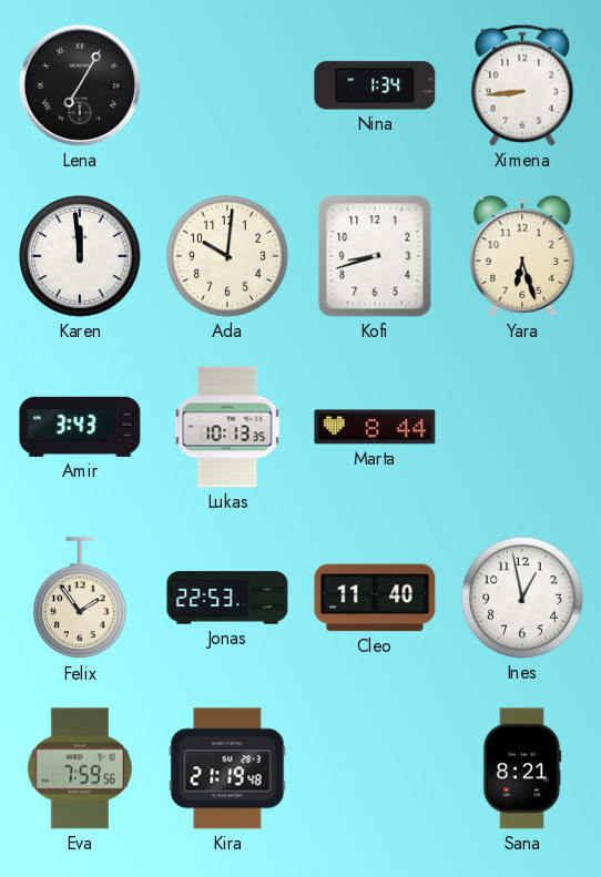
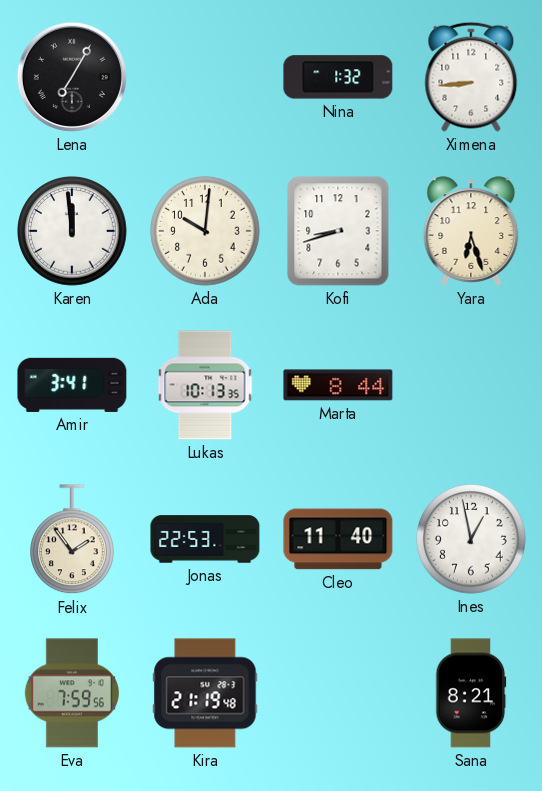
Nina: 1:34 -> 1:32 (338, 77)
Amir: 3:43 -> 3:41 (72, 385)
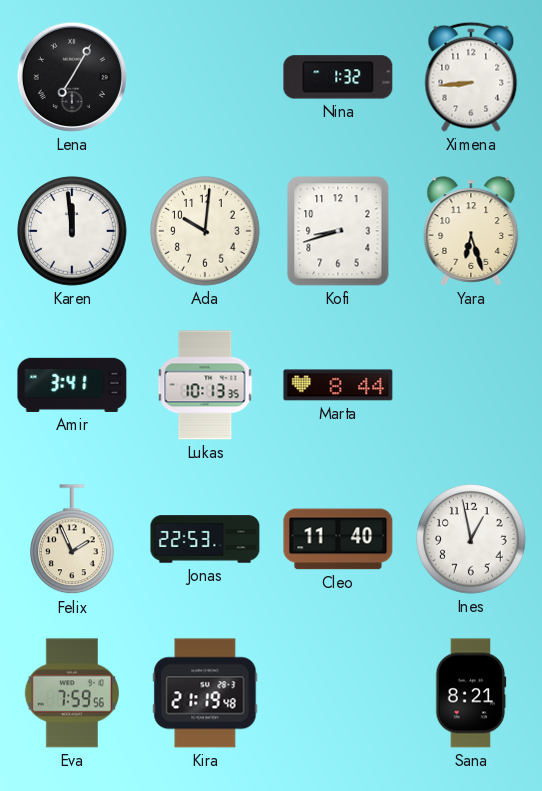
Felix: 1:54 -> 1:56 (73, 540)
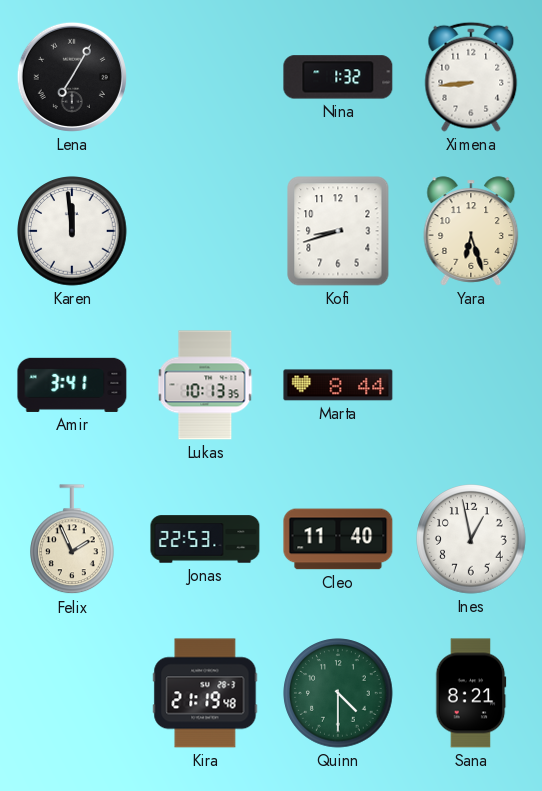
Ada: 10:01 -> none (205, 231)
Eva: 7:59 -> none (72, 693)
Quinn: none -> 4:30 (338, 693)
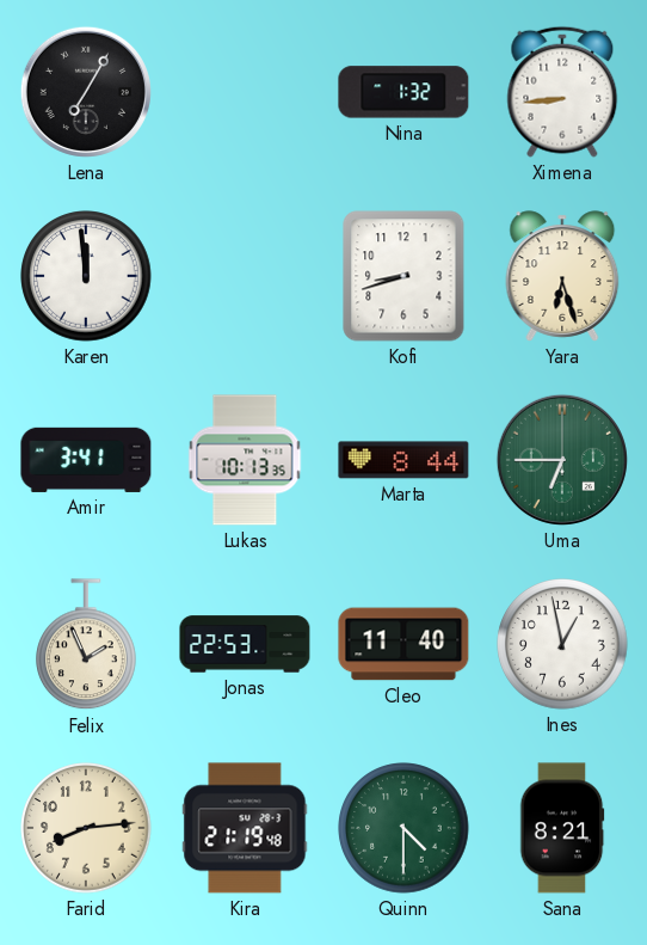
Uma: none -> 6:45 (562, 460)
Farid: none -> 8:14 (86, 828)
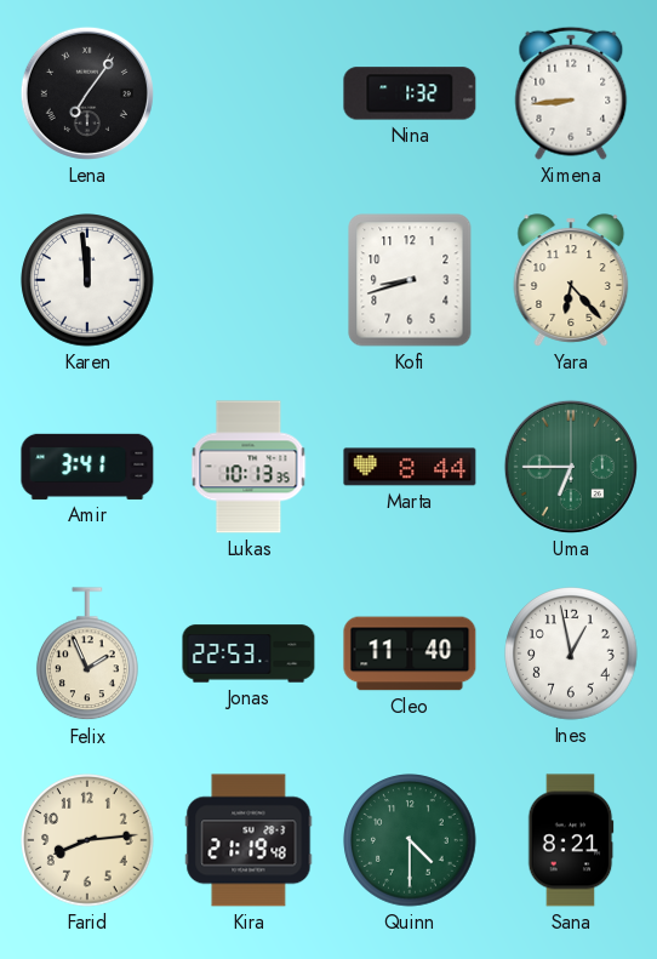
Lena: 7:05 -> 7:06 (87, 93)
Yara: 6:27 -> 6:23 (571, 280)
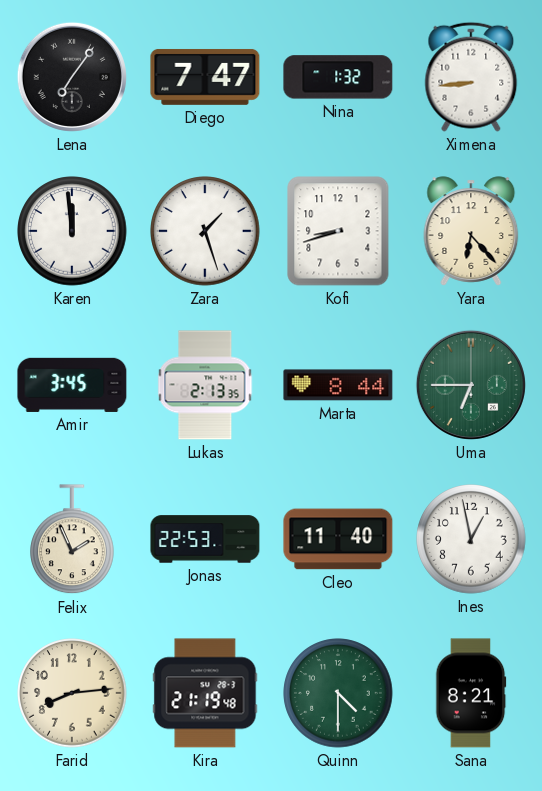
Diego: none -> 7:47 (205, 77)
Zara: none -> 1:27 (205, 231)
Amir: 3:41 -> 3:45 (72, 385)
Lukas: 10:13 -> 2:13 (205, 385)
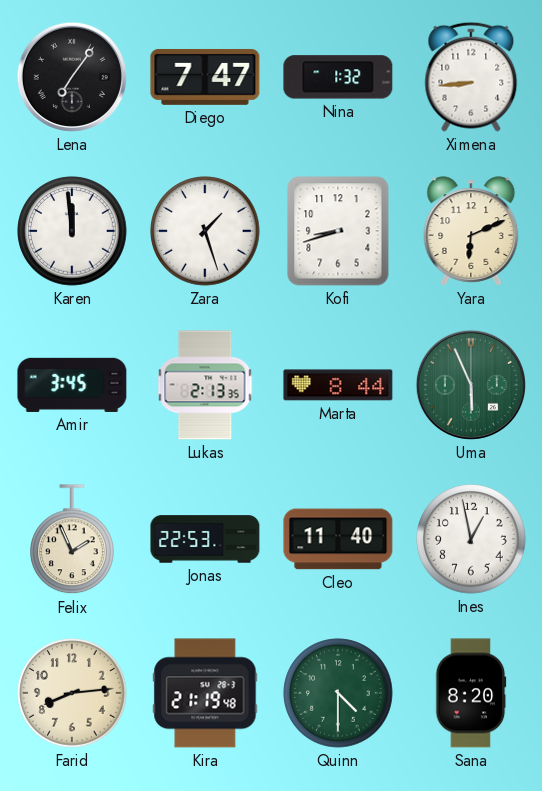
Yara: 6:23 -> 6:11 (471, 231)
Uma: 6:45 -> 5:56 (471, 385)
Sana: 8:21 -> 8:20 (471, 693)
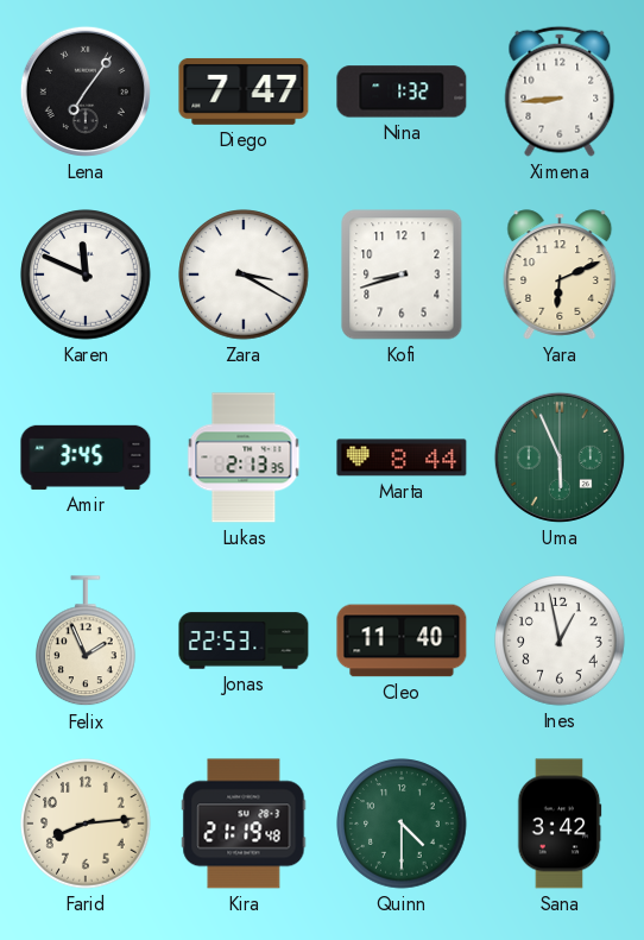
Karen: 11:59 -> 11:49 (86, 275)
Zara: 1:27 -> 3:20 (244, 275)
Sana: 8:20 -> 3:42 (560, 824)
